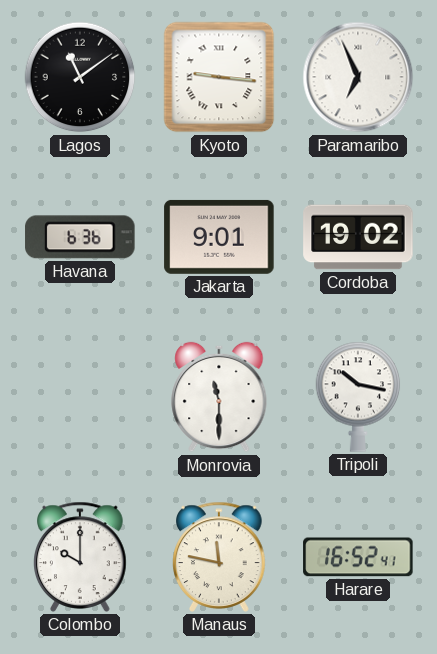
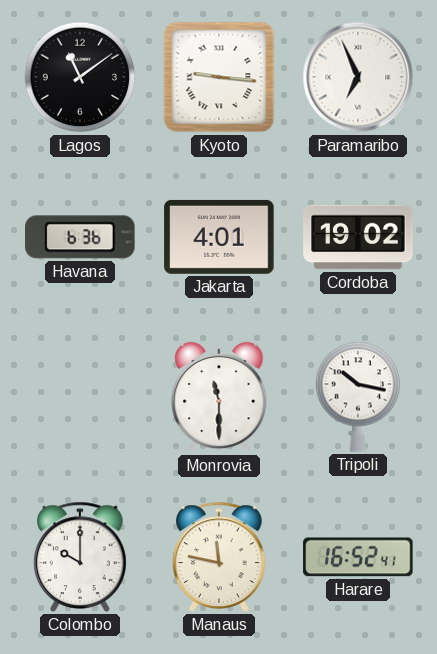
Jakarta: 9:01 -> 4:01 (219, 237)
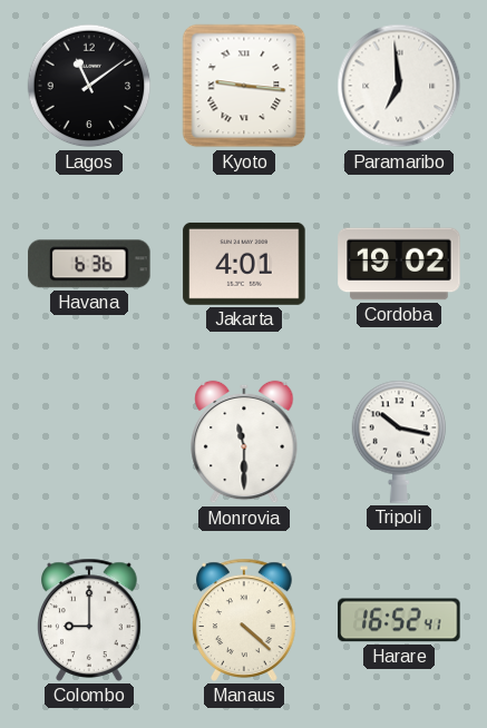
Paramaribo: 6:56 -> 6:59 (399, 86)
Colombo: 10:00 -> 9:00 (89, 620)
Manaus: 11:47 -> 4:22 (244, 620)
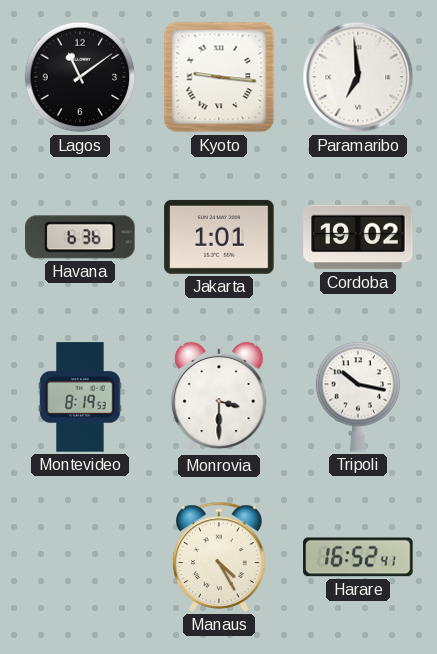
Jakarta: 4:01 -> 1:01 (219, 237)
Montevideo: none -> 8:19 (80, 397)
Monrovia: 11:30 -> 3:30 (219, 397)
Colombo: 9:00 -> none (89, 620)
Manaus: 4:22 -> 4:25 (219, 557)
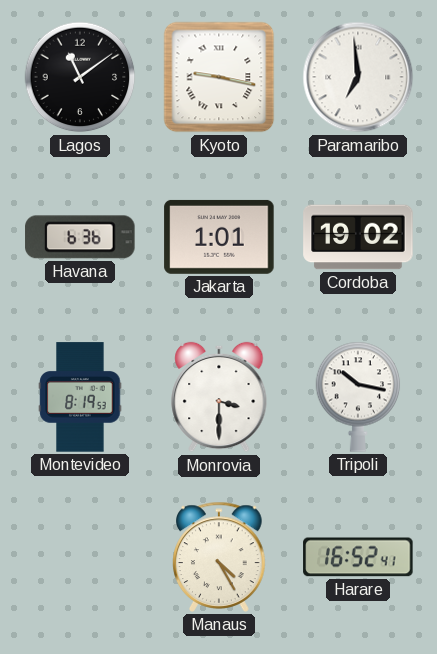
Kyoto: 9:16 -> 9:17 (219, 77)
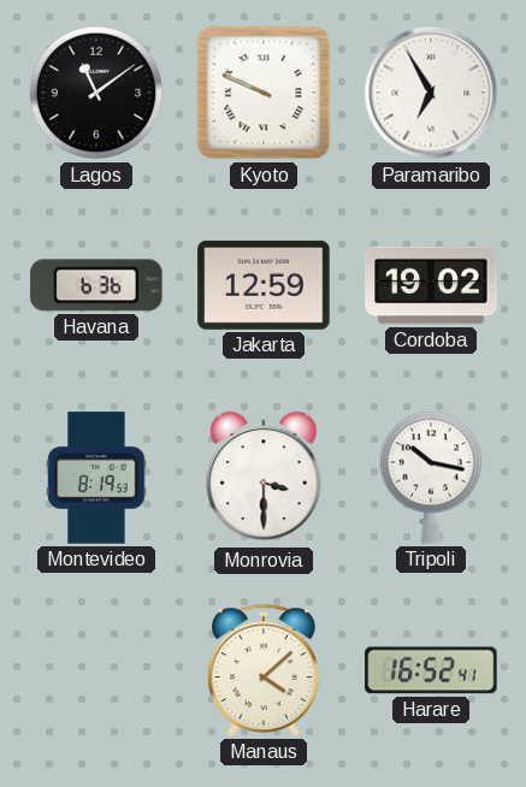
Kyoto: 9:17 -> 9:49 (264, 93)
Paramaribo: 6:59 -> 6:55 (431, 93)
Jakarta: 1:01 -> 12:59 (264, 285)
Manaus: 4:25 -> 4:08 (264, 670)
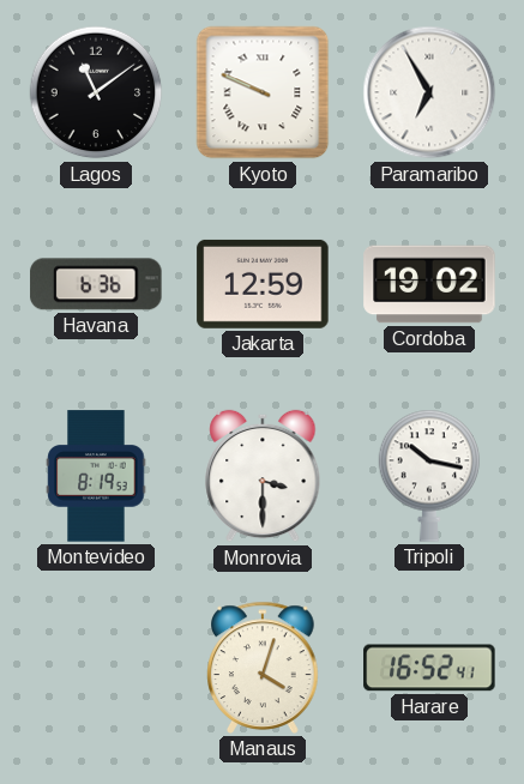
Manaus: 4:08 -> 4:03 (263, 668)
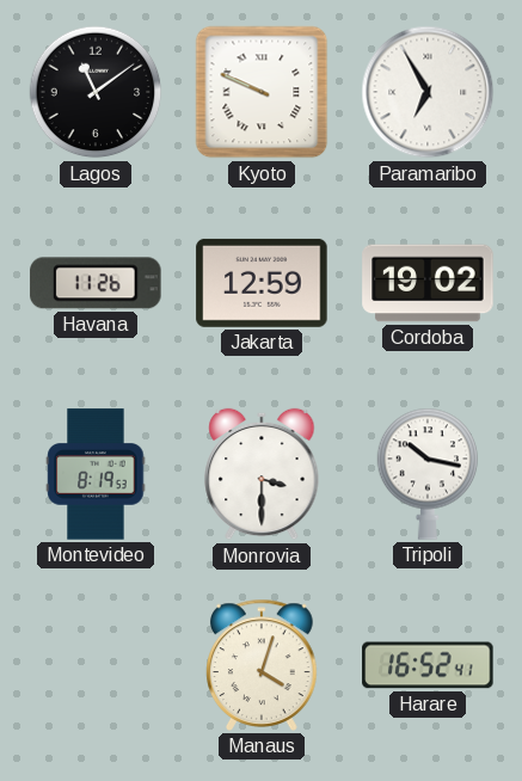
Havana: 6:36 -> 11:26 (96, 283)
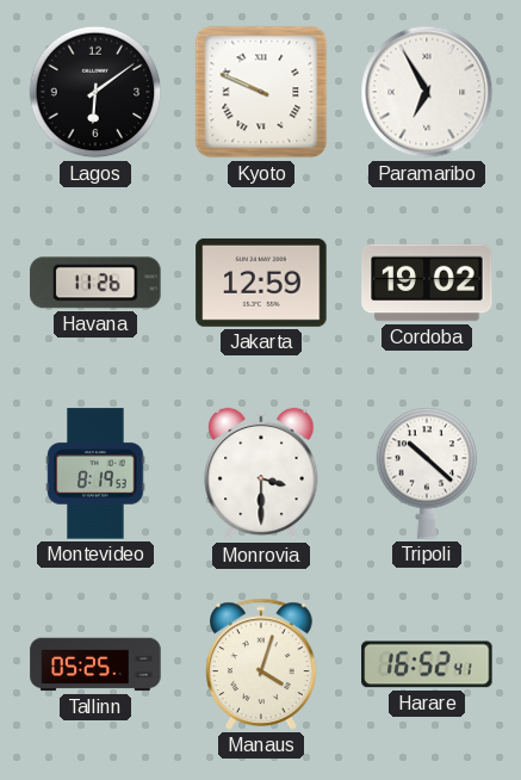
Lagos: 11:09 -> 6:09 (95, 92)
Tripoli: 10:17 -> 10:22 (427, 473)
Tallinn: none -> 05:25 (95, 664)
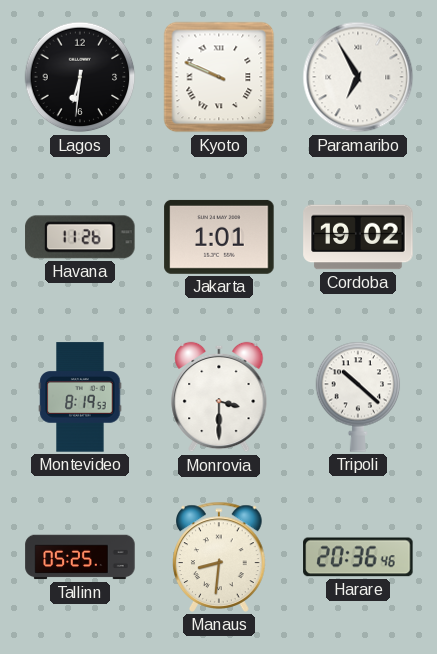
Lagos: 6:09 -> 6:31 (80, 77)
Jakarta: 12:59 -> 1:01 (219, 237)
Manaus: 4:03 -> 8:31 (219, 557)
Harare: 16:52 -> 20:36 (358, 557)
